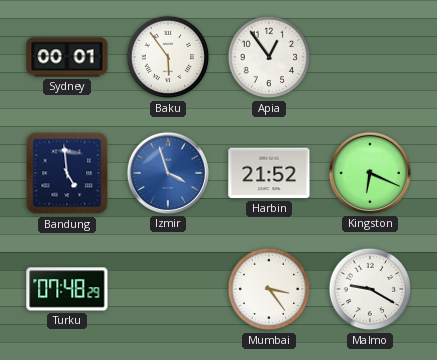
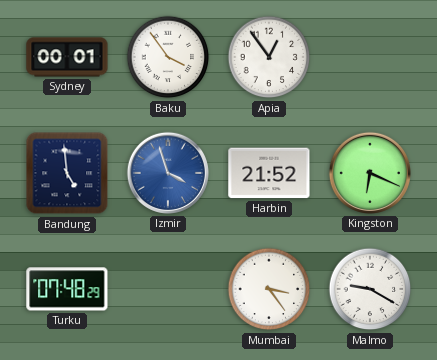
Baku: 5:54 -> 3:54 (168, 57)
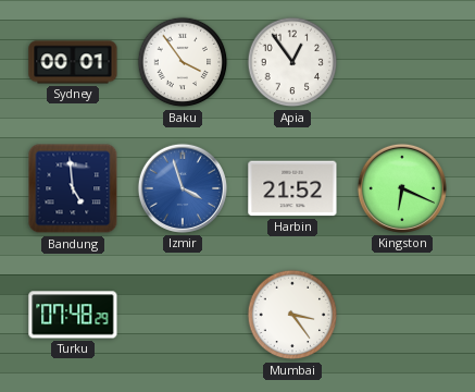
Malmo: 9:20 -> none (370, 289)
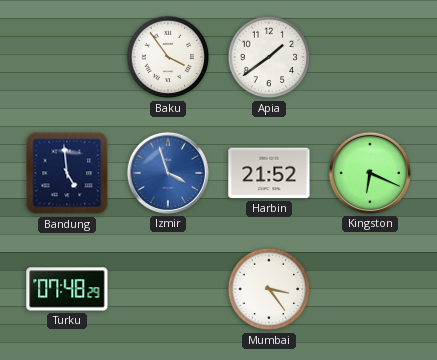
Sydney: 00:01 -> none (73, 62)
Apia: 12:54 -> 1:39 (269, 57)
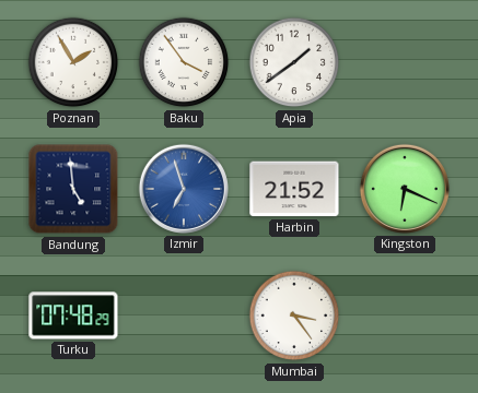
Poznan: none -> 1:55 (73, 62)
Izmir: 3:57 -> 6:57 (184, 189)
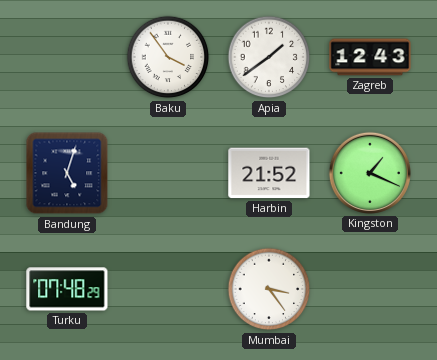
Poznan: 1:55 -> none (73, 62)
Zagreb: none -> 12:43 (370, 57)
Bandung: 4:59 -> 5:03 (67, 173)
Izmir: 6:57 -> none (184, 189)
Kingston: 6:19 -> 1:19 (370, 173)
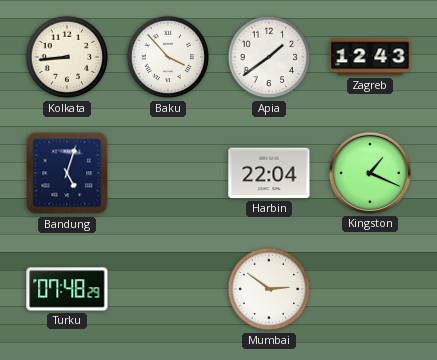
Kolkata: none -> 8:44 (67, 57)
Baku: 3:54 -> 3:53 (168, 57)
Harbin: 21:52 -> 22:04 (269, 173)
Mumbai: 3:24 -> 2:51 (269, 289)
